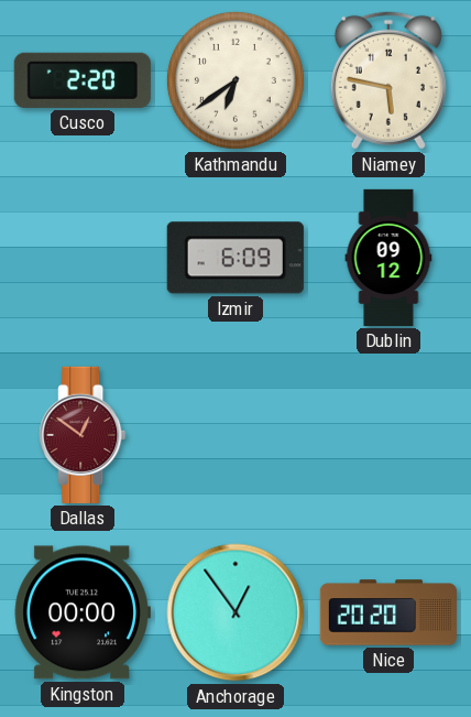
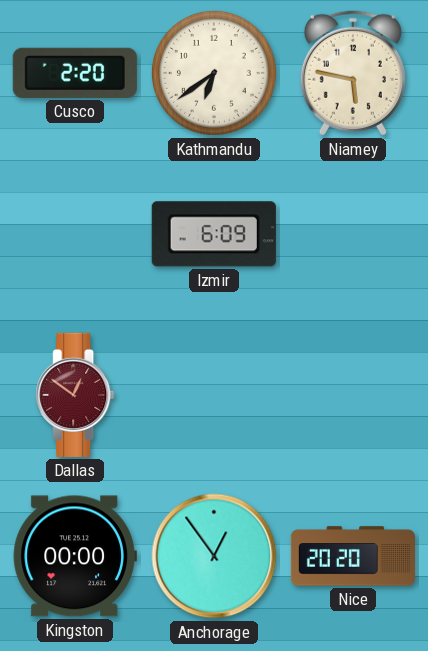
Dublin: 09:12 -> none (388, 258)
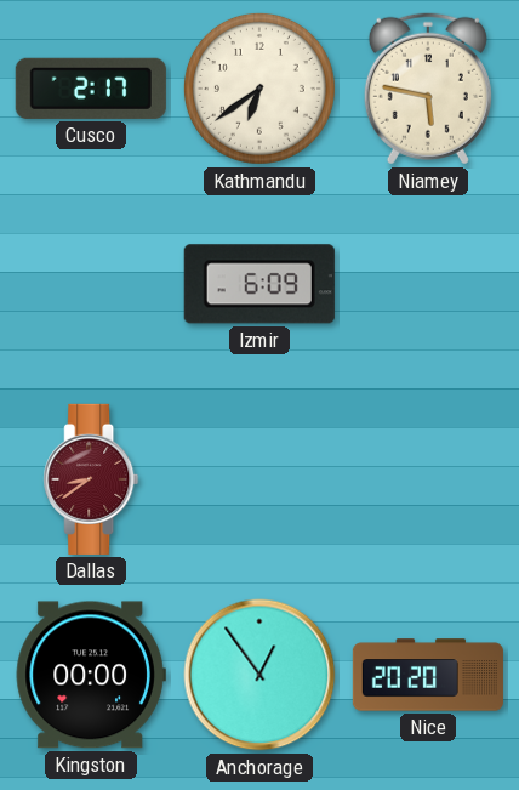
Cusco: 2:20 -> 2:17 (91, 89)
Dallas: 12:51 -> 8:39 (91, 479)
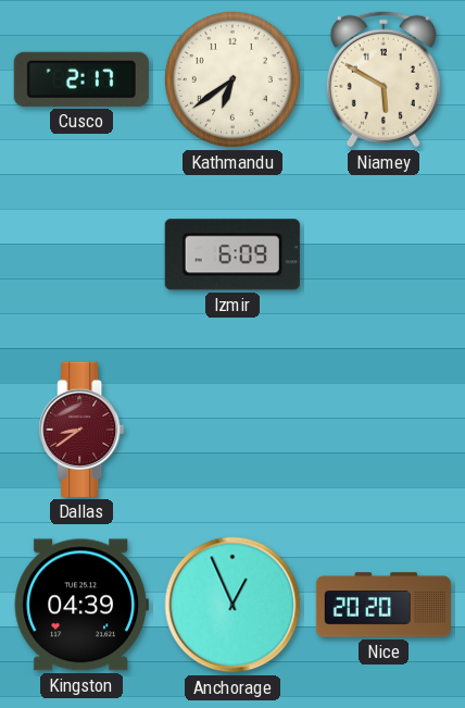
Niamey: 5:47 -> 5:50 (384, 79)
Kingston: 00:00 -> 04:39 (81, 605)
Anchorage: 12:54 -> 12:56 (232, 605)
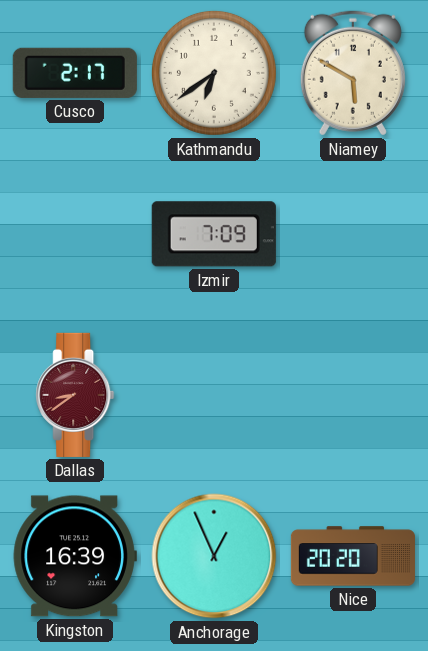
Izmir: 6:09 -> 7:09 (214, 234)
Kingston: 04:39 -> 16:39 (75, 556)
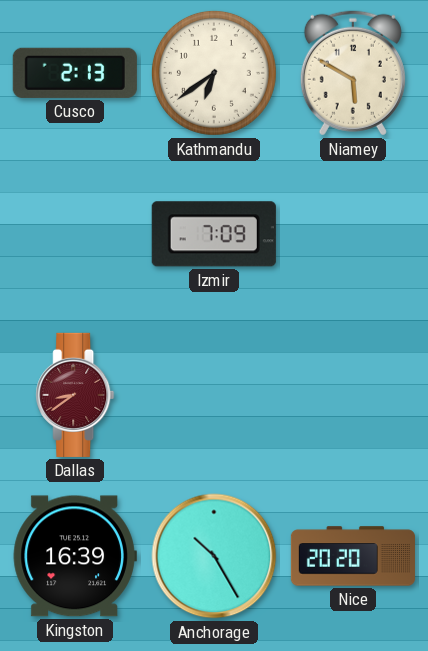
Cusco: 2:17 -> 2:13 (75, 73)
Anchorage: 12:56 -> 10:25 (214, 556)
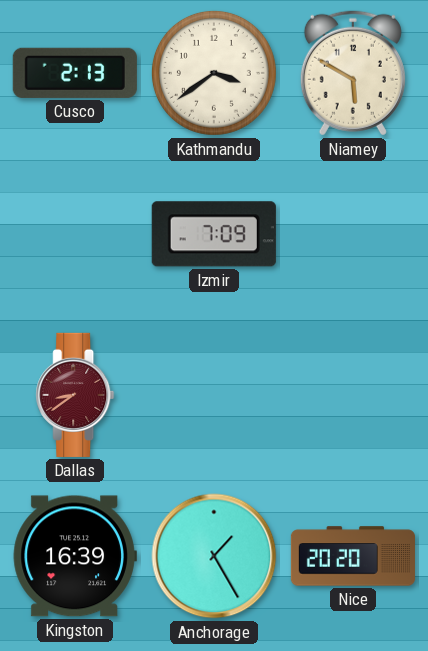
Kathmandu: 6:39 -> 3:39 (214, 73)
Anchorage: 10:25 -> 1:25 (214, 556)
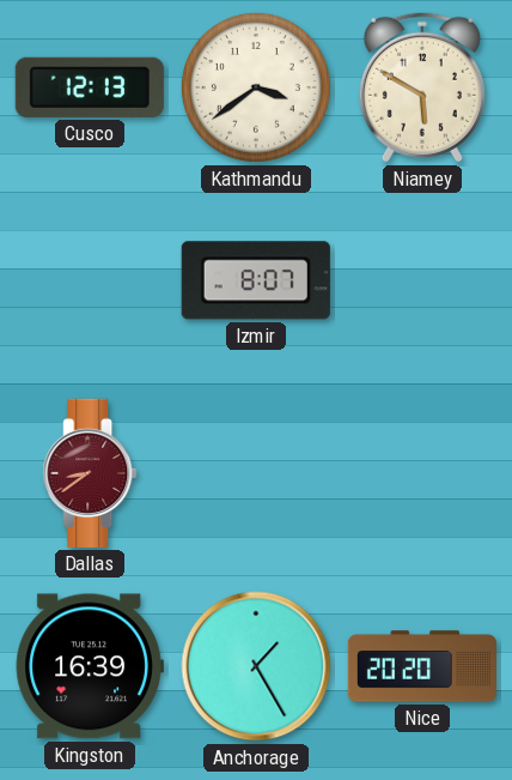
Cusco: 2:13 -> 12:13 (90, 87)
Izmir: 7:09 -> 8:07 (256, 280)
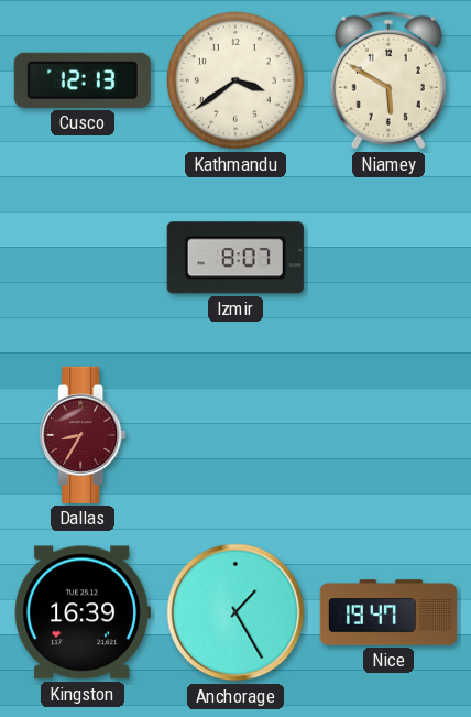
Dallas: 8:39 -> 8:35 (83, 435)
Nice: 20:20 -> 19:47 (388, 612)
